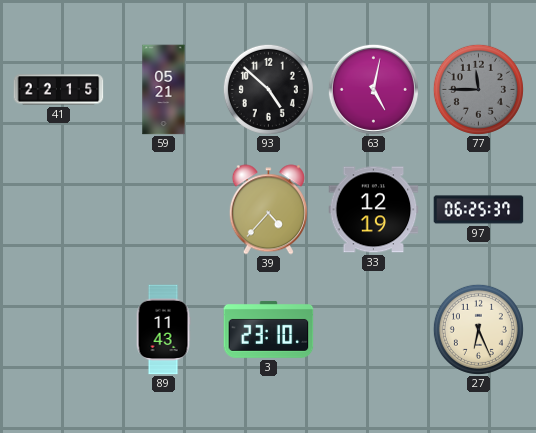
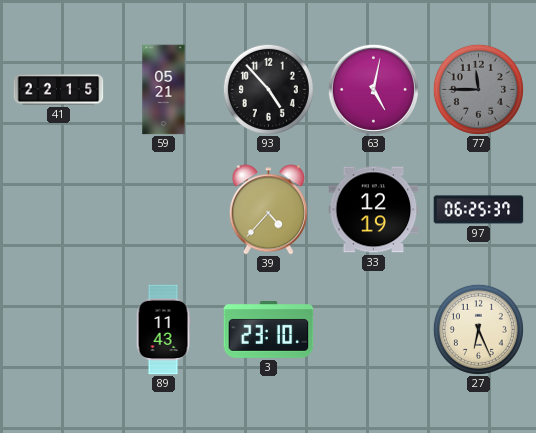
93: 4:52 -> 4:53 (268, 89)
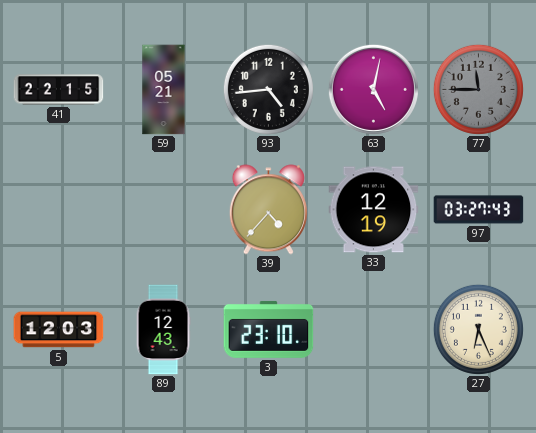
93: 4:53 -> 4:44 (268, 89)
97: 06:25 -> 03:27 (479, 210)
5: none -> 12:03 (59, 330)
89: 11:43 -> 12:43 (163, 330)
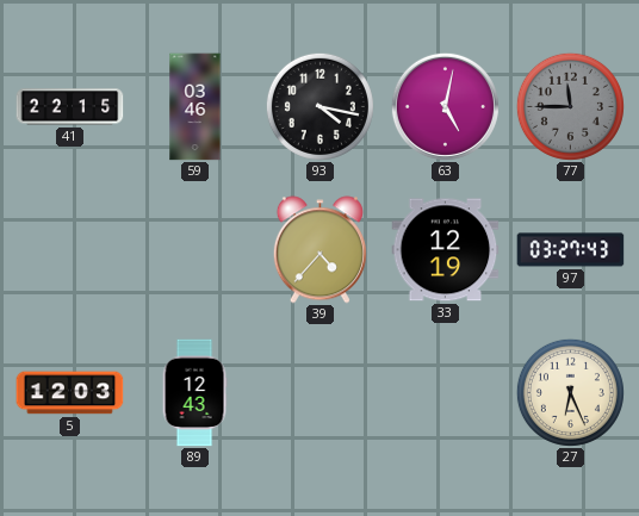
59: 05:21 -> 03:46 (196, 107)
93: 4:44 -> 4:17 (319, 106)
3: 23:10 -> none (269, 330)
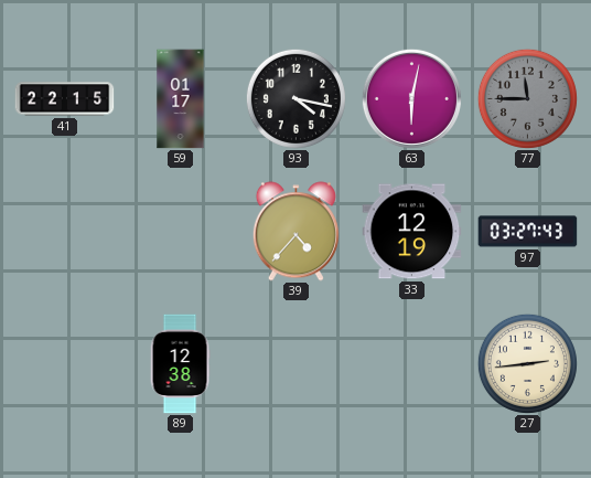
59: 03:46 -> 01:17 (181, 99)
63: 5:02 -> 6:02 (411, 98)
5: 12:03 -> none (70, 393)
89: 12:43 -> 12:38 (180, 364)
27: 6:26 -> 2:44 (527, 363)
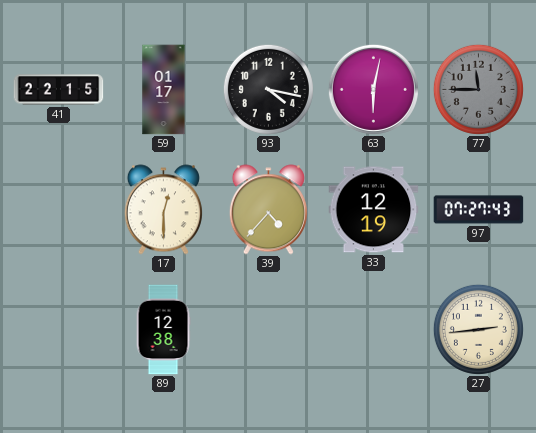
17: none -> 12:30 (163, 210)
97: 03:27 -> 07:27 (479, 210)
